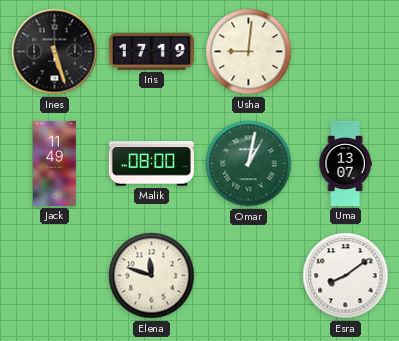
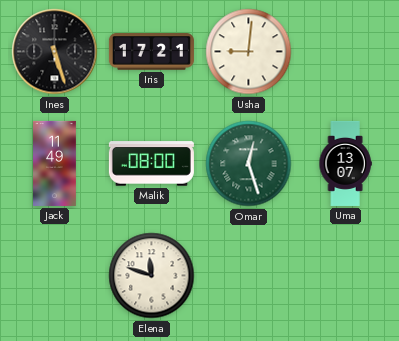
Iris: 17:19 -> 17:21 (151, 52)
Omar: 1:02 -> 12:27 (249, 164)
Esra: 8:09 -> none (346, 276)
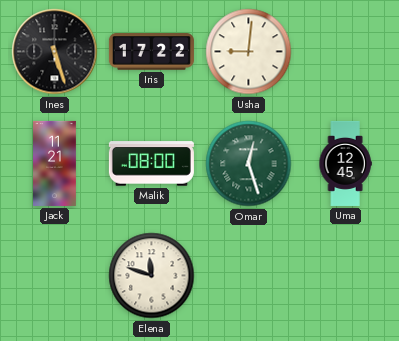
Iris: 17:21 -> 17:22 (151, 52)
Jack: 11:49 -> 11:21 (55, 163)
Uma: 13:07 -> 12:45 (345, 163)
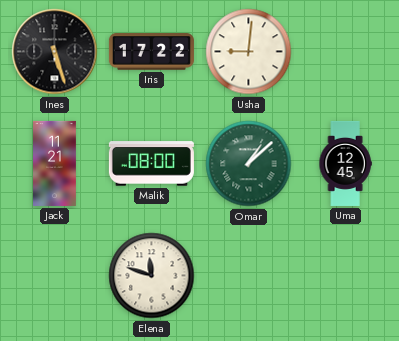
Omar: 12:27 -> 1:08 (249, 164)
